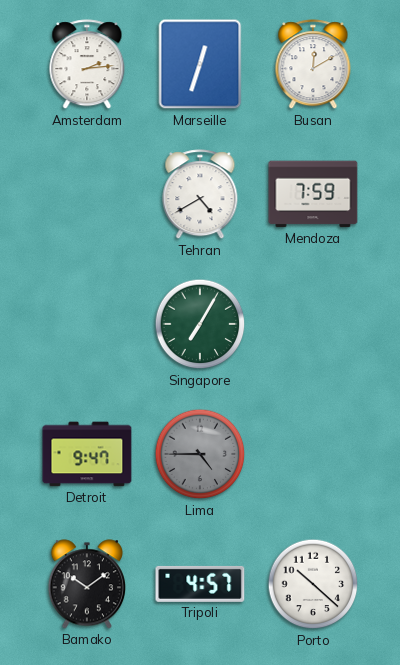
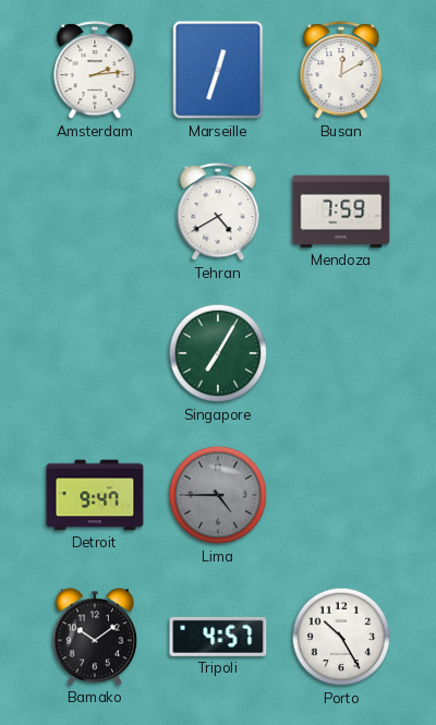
Porto: 10:22 -> 10:25 (341, 637)
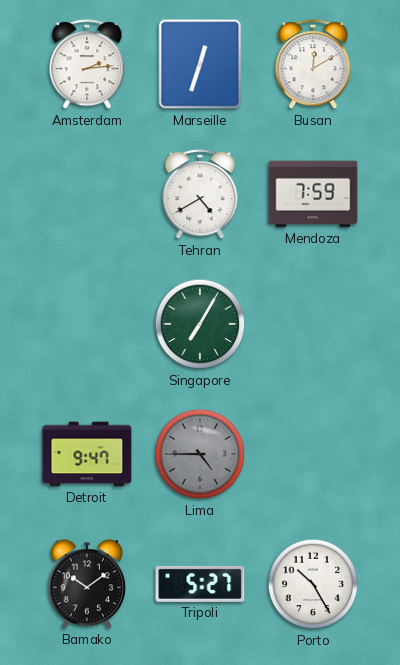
Tripoli: 4:57 -> 5:27 (200, 584)
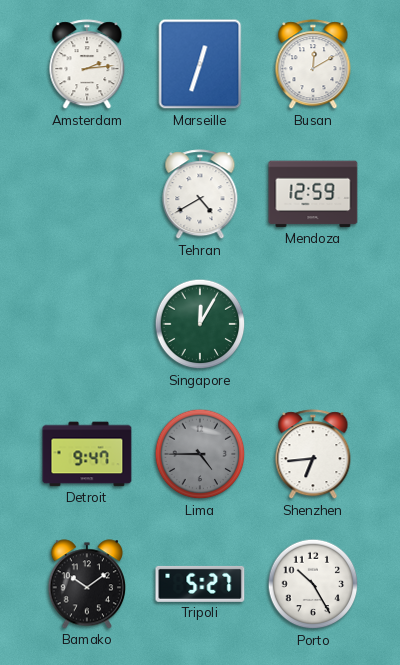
Mendoza: 7:59 -> 12:59 (313, 194)
Singapore: 7:05 -> 12:05 (200, 324)
Shenzhen: none -> 6:44 (313, 455)
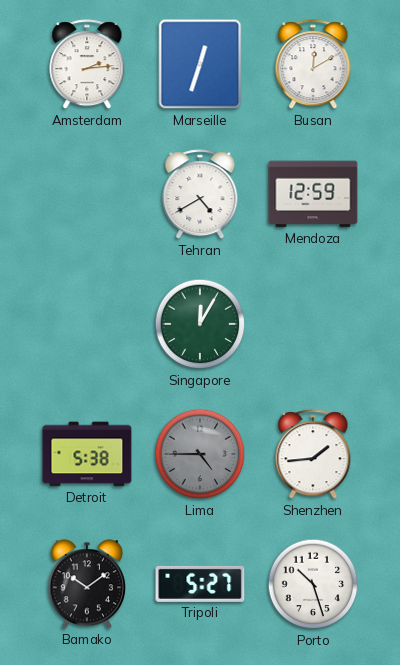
Detroit: 9:47 -> 5:38 (87, 454)
Shenzhen: 6:44 -> 1:44 (313, 455)
Porto: 10:25 -> 10:27 (313, 584)
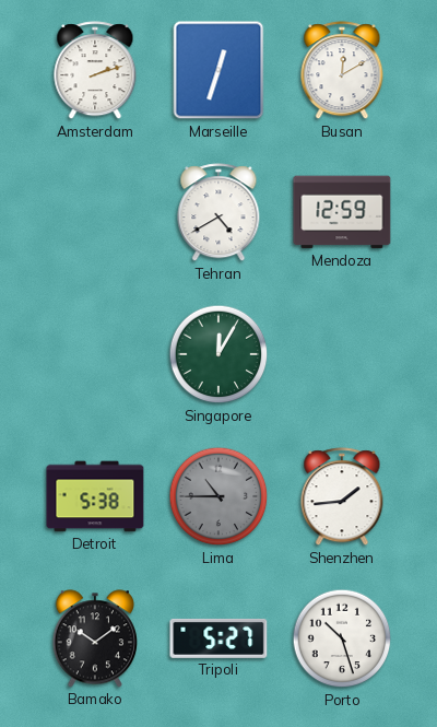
Amsterdam: 2:14 -> 2:12 (95, 71)
Lima: 4:45 -> 10:45 (218, 496)
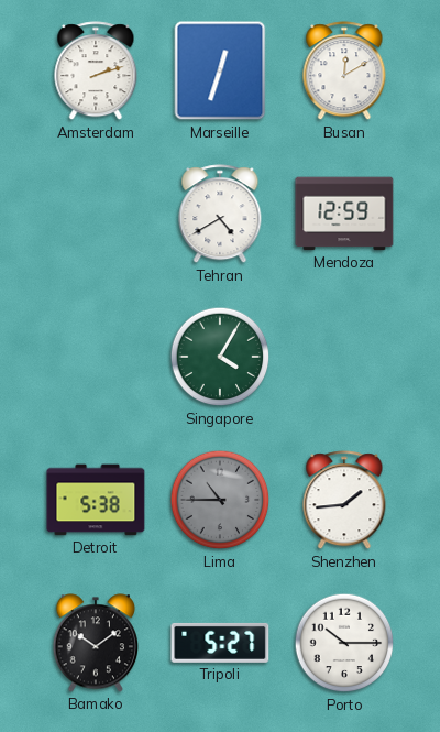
Singapore: 12:05 -> 4:05 (220, 357)
Porto: 10:27 -> 10:15 (344, 643)
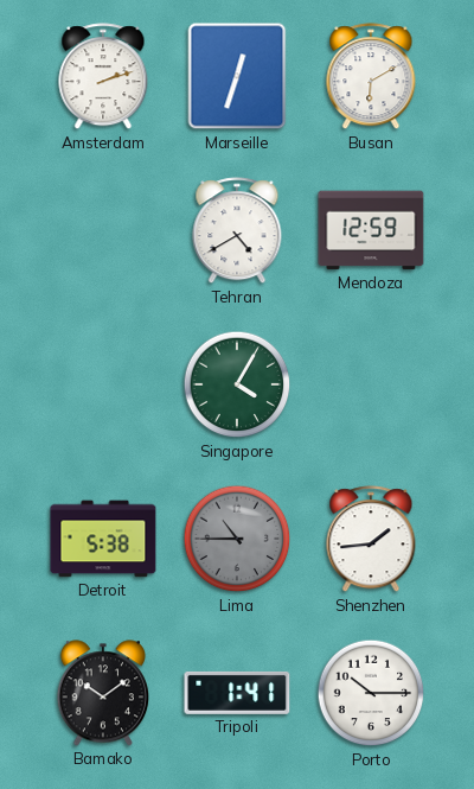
Busan: 12:10 -> 6:10 (371, 77)
Tripoli: 5:27 -> 1:41 (237, 693)
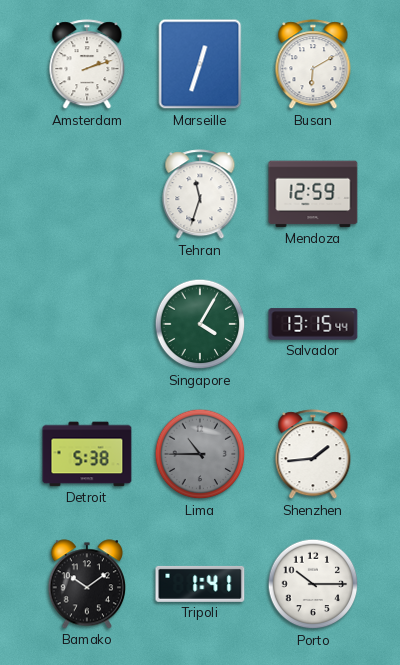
Tehran: 4:40 -> 11:33 (200, 195)
Salvador: none -> 13:15 (313, 324)
